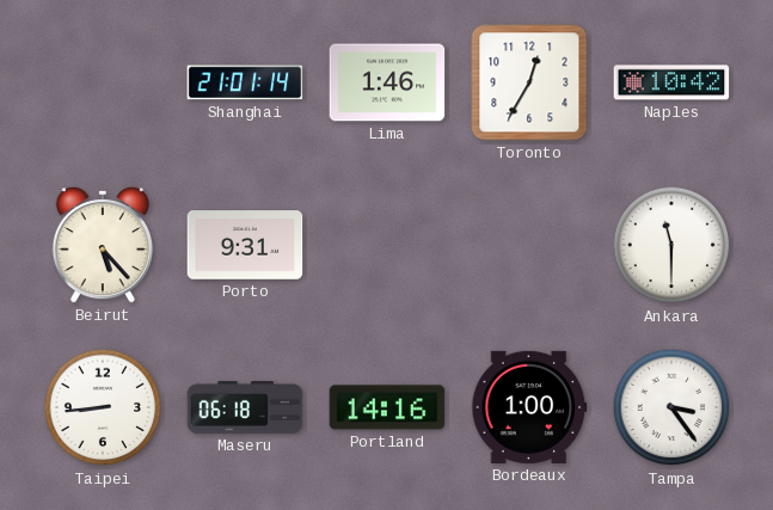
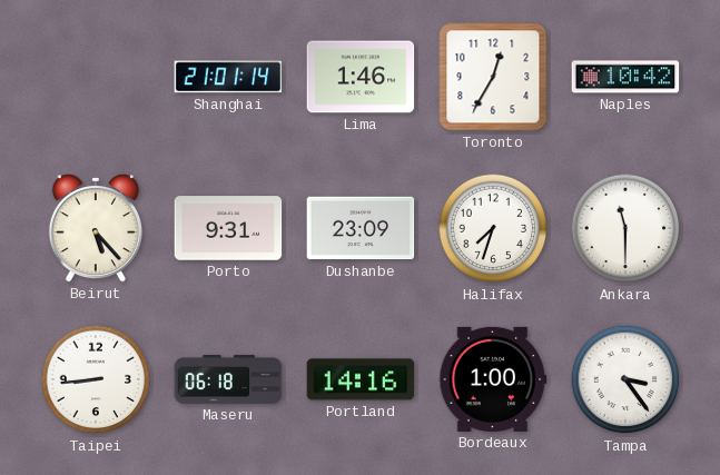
Dushanbe: none -> 23:09 (361, 228)
Halifax: none -> 7:33 (493, 228)
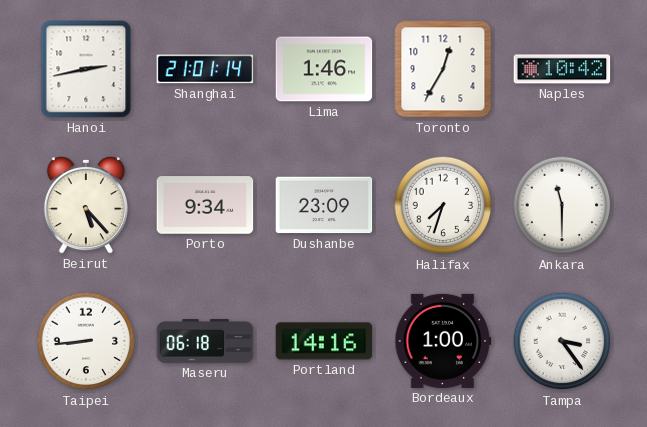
Hanoi: none -> 2:43 (86, 69)
Porto: 9:31 -> 9:34 (205, 205)
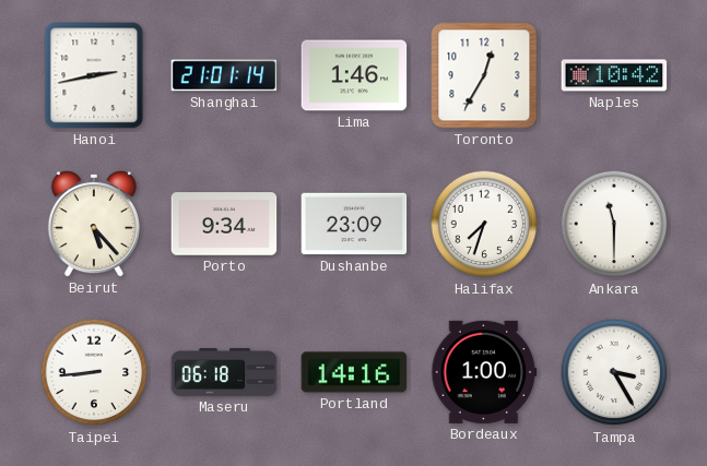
Tampa: 3:24 -> 3:25 (614, 372)
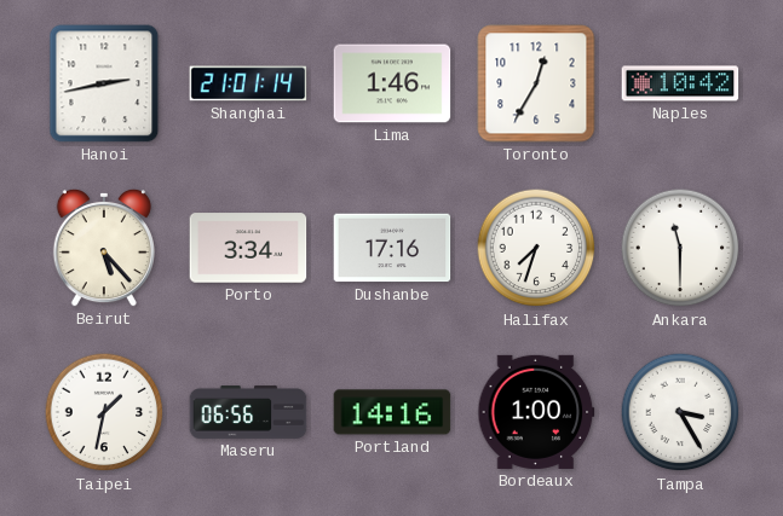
Porto: 9:34 -> 3:34 (248, 248)
Dushanbe: 23:09 -> 17:16 (392, 248)
Taipei: 8:44 -> 1:32 (104, 412)
Maseru: 06:18 -> 06:56 (248, 412)
